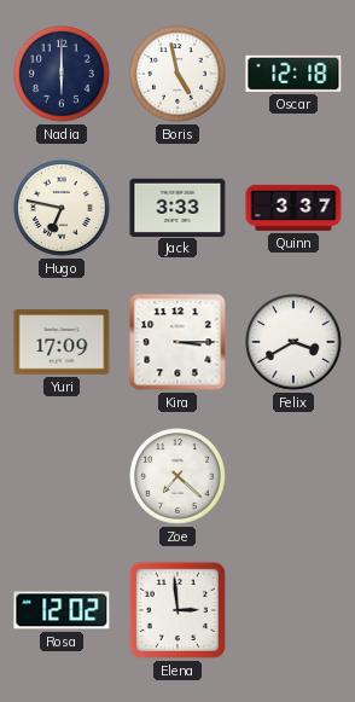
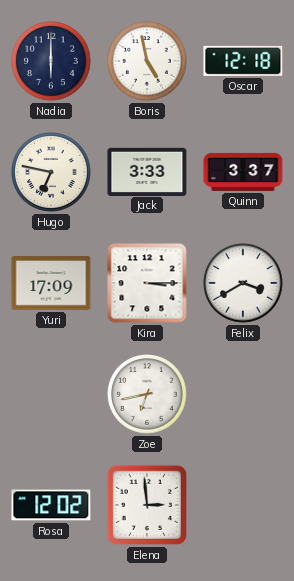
Zoe: 7:22 -> 6:43 (148, 395)
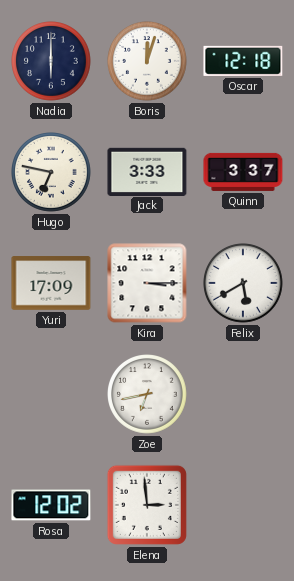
Boris: 4:58 -> 12:03 (148, 62)
Felix: 3:40 -> 5:40 (244, 284)
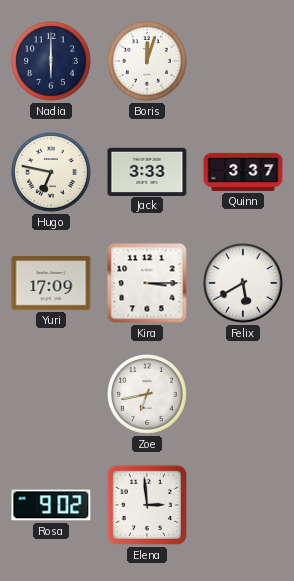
Oscar: 12:18 -> none (243, 61)
Rosa: 12:02 -> 9:02 (51, 505)
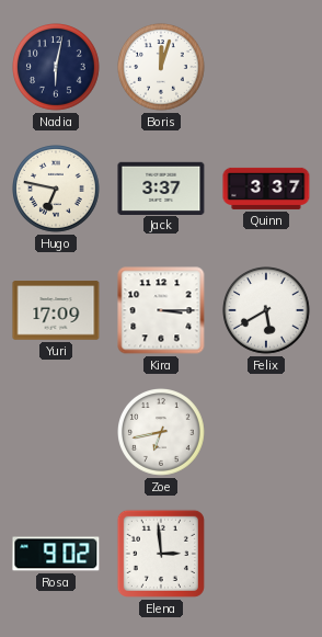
Nadia: 6:00 -> 6:02 (57, 68)
Jack: 3:33 -> 3:37 (161, 187)
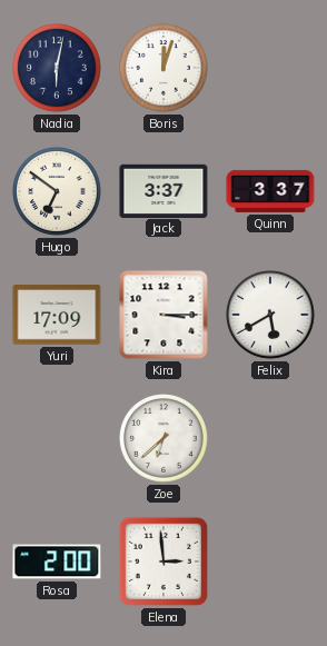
Hugo: 6:47 -> 6:51 (58, 192)
Zoe: 6:43 -> 6:38 (165, 439)
Rosa: 9:02 -> 2:00 (57, 561)
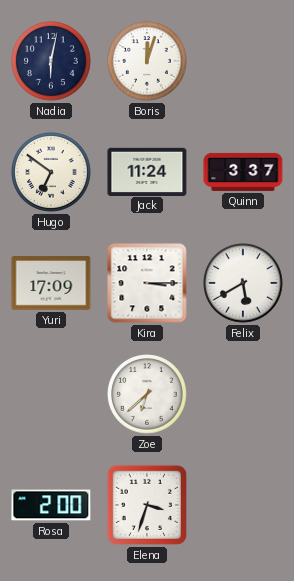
Jack: 3:37 -> 11:24 (147, 171)
Elena: 2:59 -> 3:33 (147, 505)
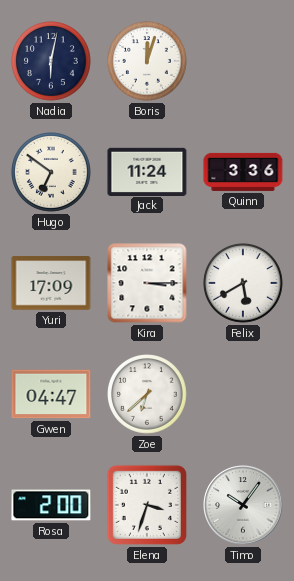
Quinn: 3:37 -> 3:36 (243, 172)
Gwen: none -> 04:47 (51, 394)
Timo: none -> 10:06 (243, 505)
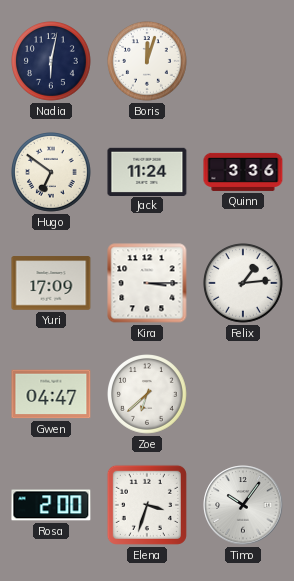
Felix: 5:40 -> 1:14 (244, 284)
